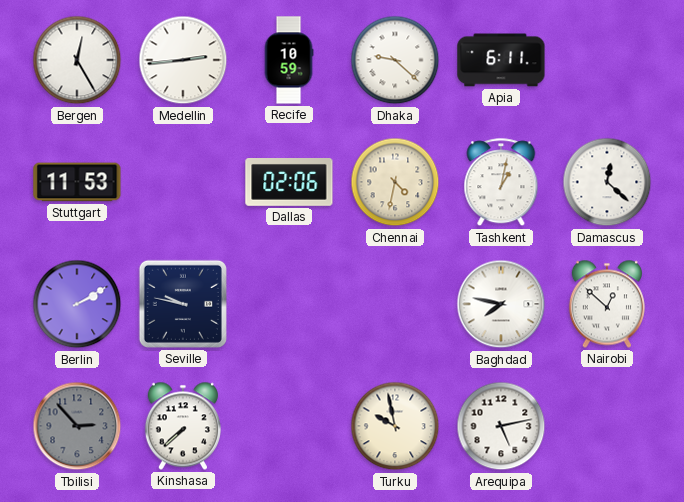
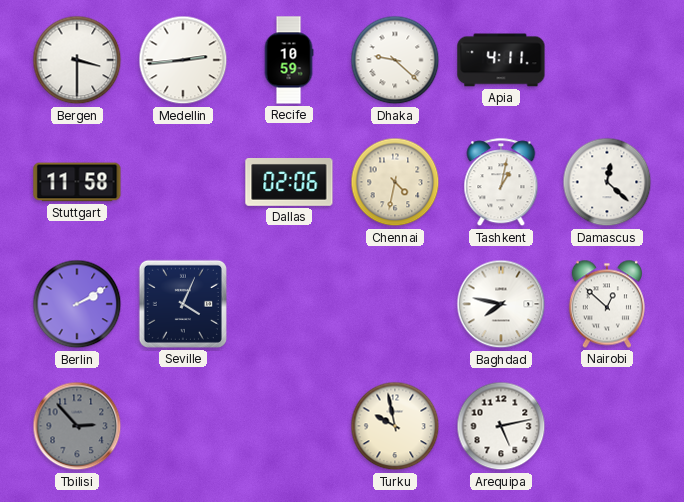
Bergen: 12:25 -> 3:30 (77, 60)
Apia: 6:11 -> 4:11 (501, 60)
Stuttgart: 11:53 -> 11:58 (77, 182)
Seville: 9:47 -> 4:04 (183, 304)
Kinshasa: 7:38 -> none (183, 426)
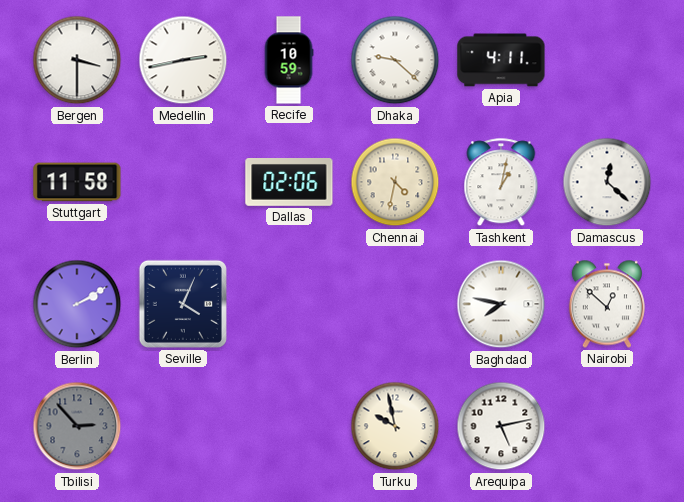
Medellin: 2:44 -> 2:43 (183, 60)
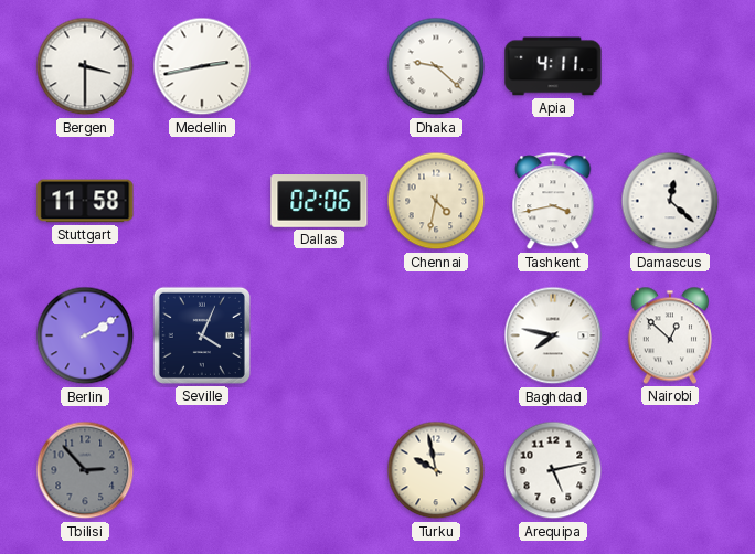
Recife: 10:59 -> none (289, 60)
Tashkent: 1:02 -> 3:43 (553, 202)
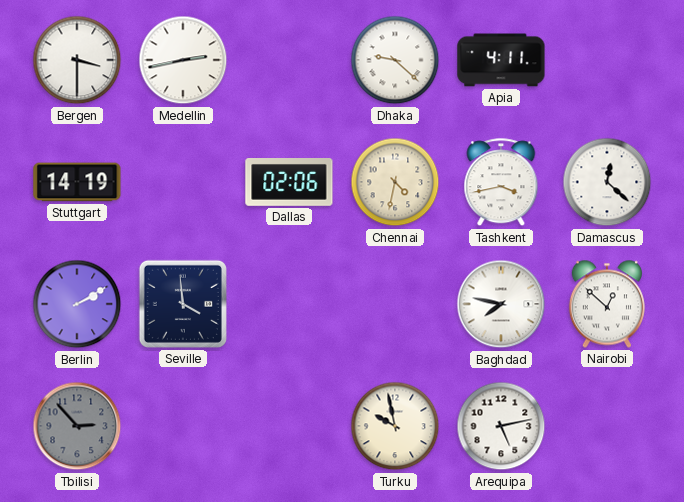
Stuttgart: 11:58 -> 14:19 (77, 182)
Seville: 4:04 -> 3:59 (183, 304)
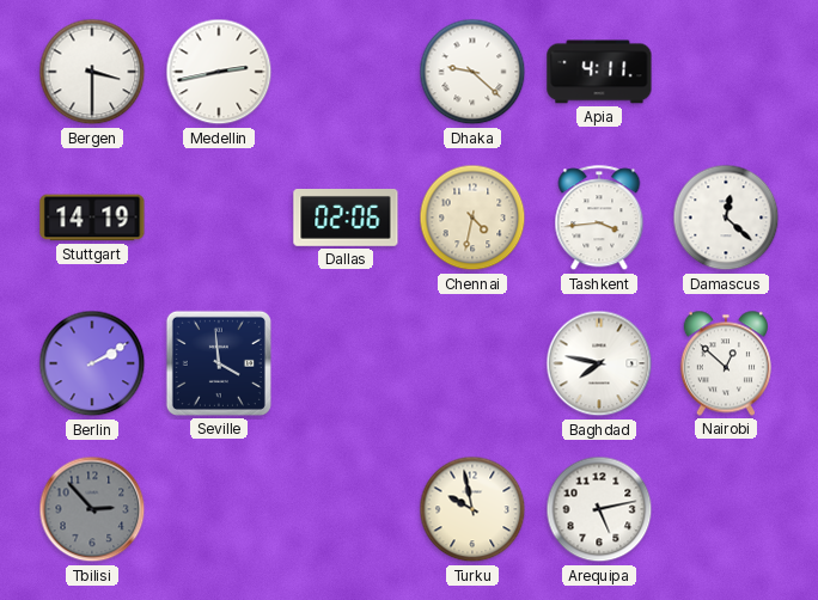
Tashkent: 3:43 -> 3:44 (599, 219)
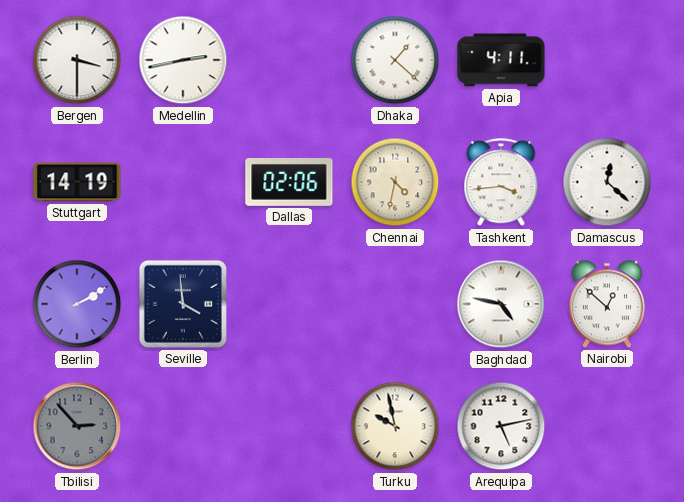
Dhaka: 9:22 -> 1:22 (395, 60)
Baghdad: 7:47 -> 4:47 (501, 304)
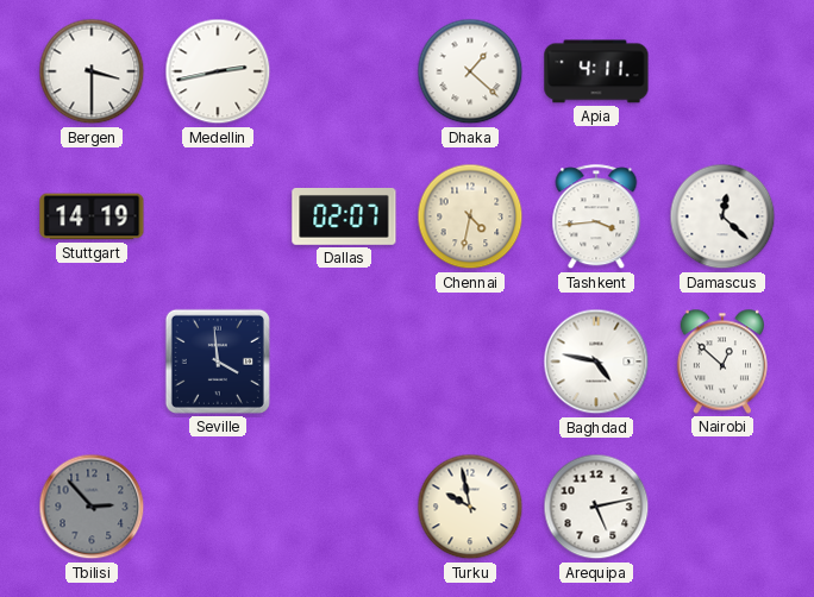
Dallas: 02:06 -> 02:07 (344, 218)
Berlin: 2:10 -> none (77, 304)
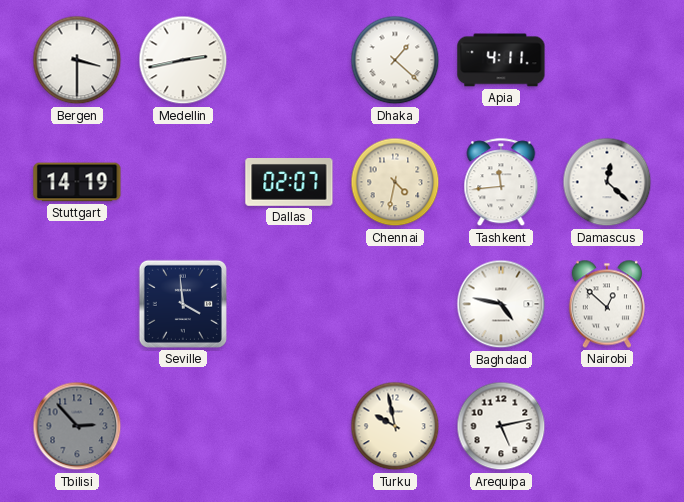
Tashkent: 3:44 -> 11:44 (501, 183)
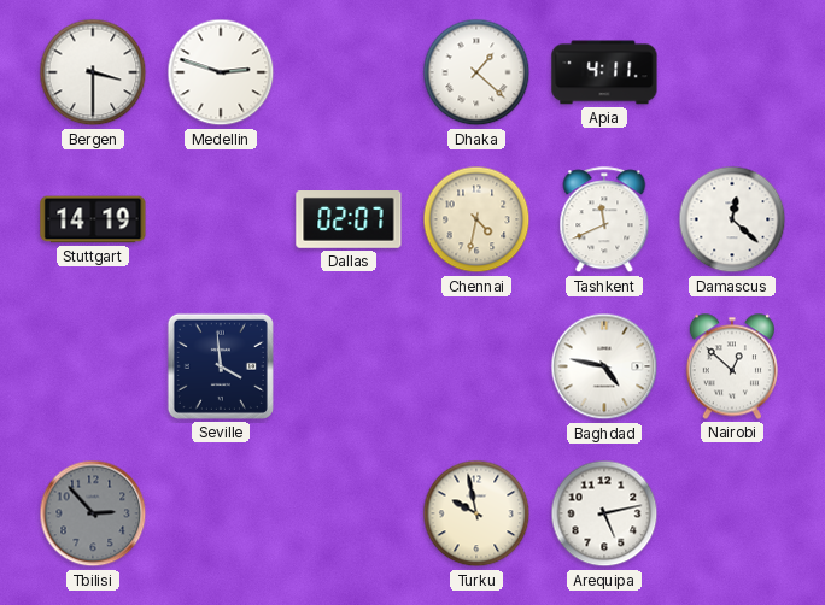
Medellin: 2:43 -> 2:48 (221, 72)
Tashkent: 11:44 -> 11:41 (604, 221)
